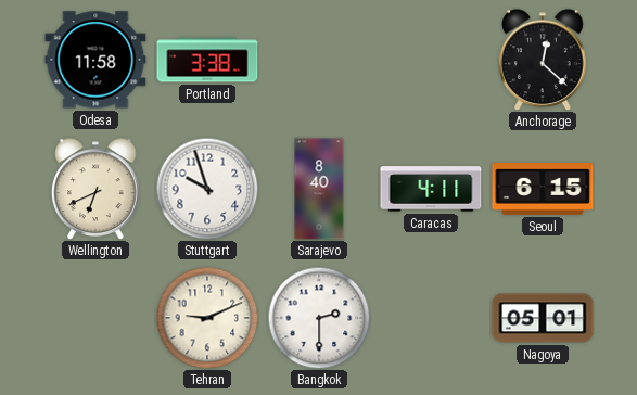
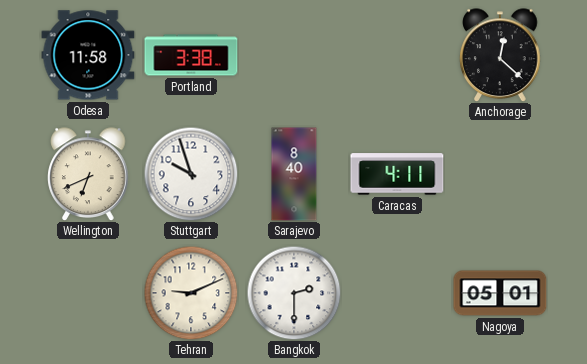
Seoul: 6:15 -> none (543, 190)
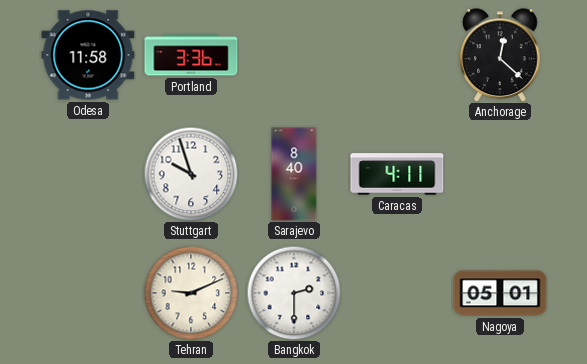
Portland: 3:38 -> 3:36 (191, 55)
Wellington: 6:41 -> none (88, 174)
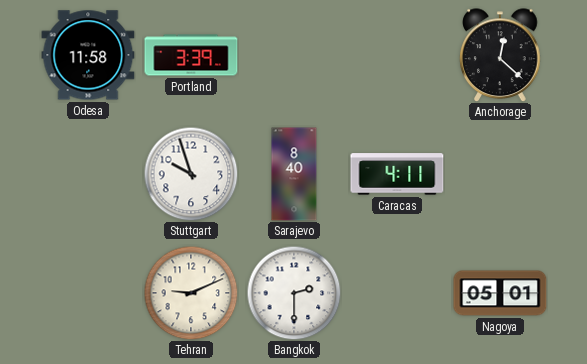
Portland: 3:36 -> 3:39 (191, 55)
